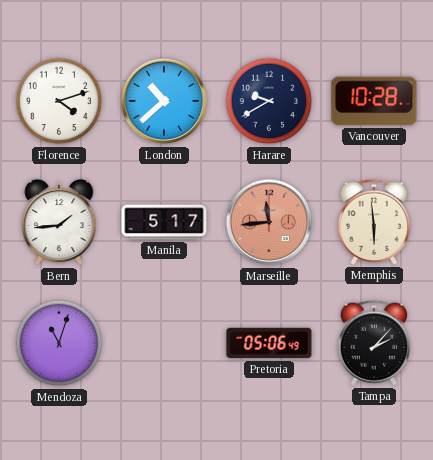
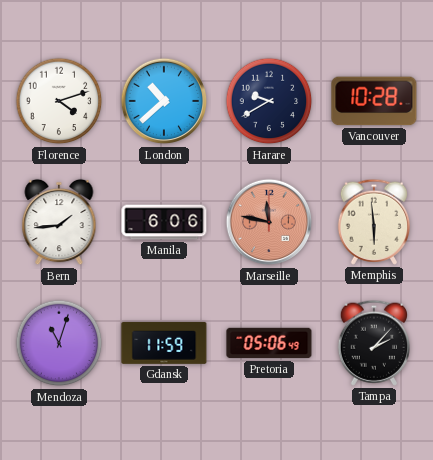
Manila: 5:17 -> 6:06 (164, 222)
Marseille: 11:44 -> 11:47 (269, 222)
Gdansk: none -> 11:59 (164, 343)
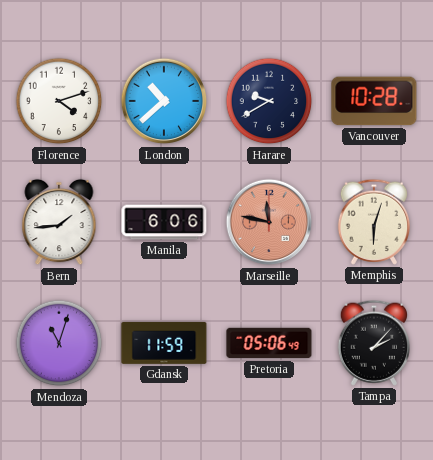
Memphis: 5:59 -> 6:03 (373, 222)
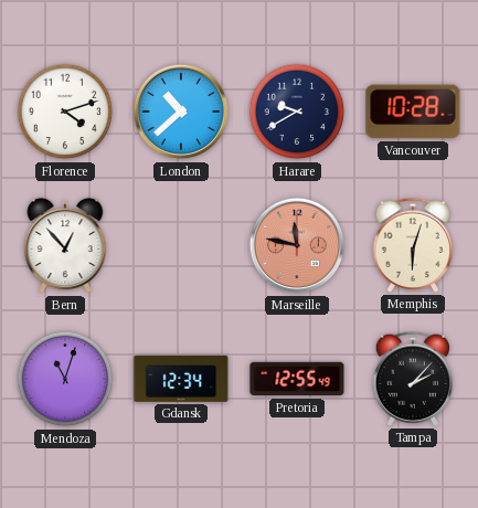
Bern: 1:44 -> 12:53 (65, 245)
Manila: 6:06 -> none (164, 222)
Gdansk: 11:59 -> 12:34 (181, 379)
Pretoria: 05:06 -> 12:55 (297, 379)
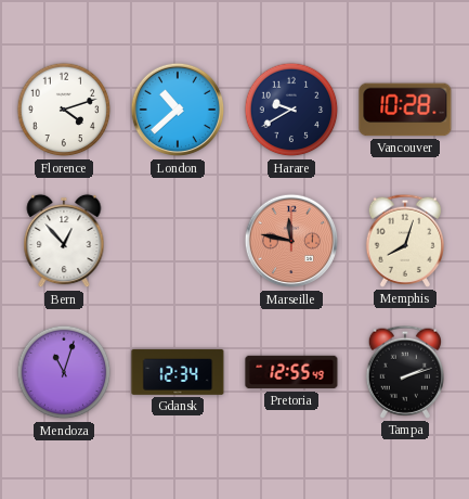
Memphis: 6:03 -> 8:03 (404, 241)
Tampa: 2:07 -> 2:12 (404, 372)
